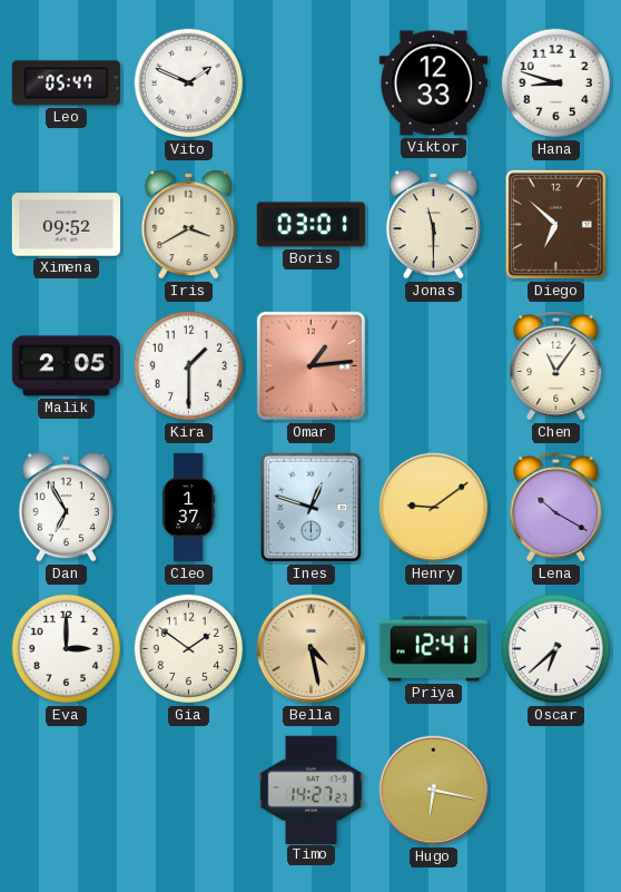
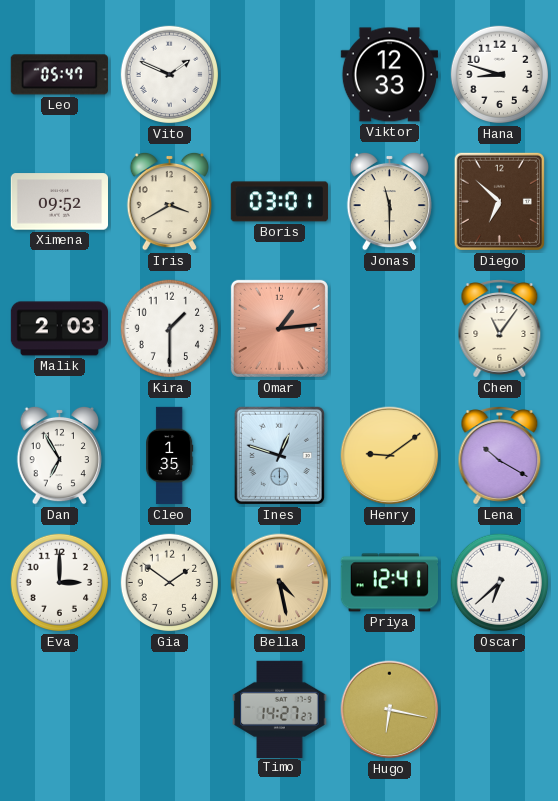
Malik: 2:05 -> 2:03 (59, 329)
Cleo: 1:37 -> 1:35 (170, 456)
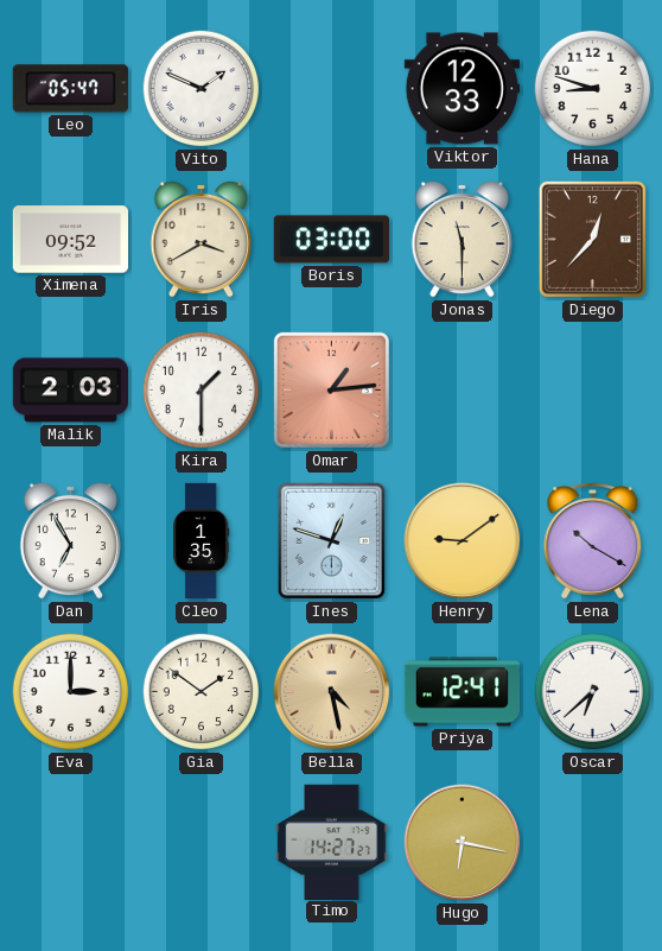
Boris: 03:01 -> 03:00 (331, 240)
Diego: 6:52 -> 12:37 (592, 239)
Chen: 11:06 -> none (500, 329)
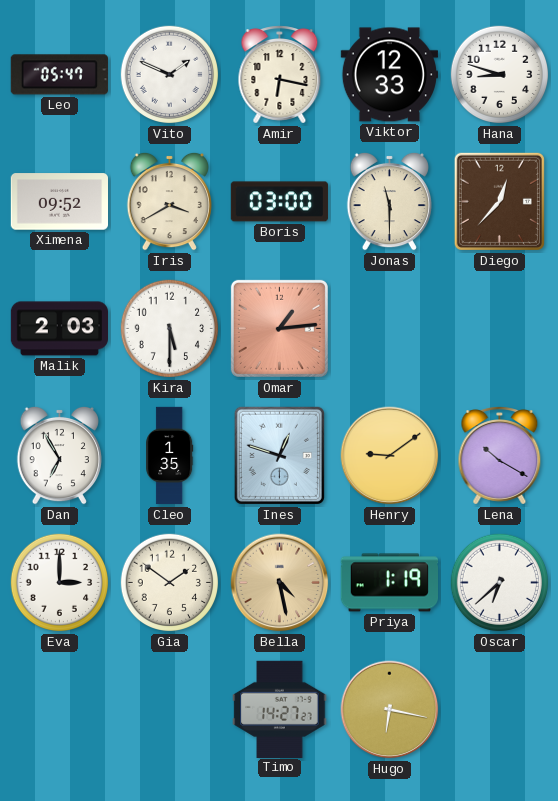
Amir: none -> 6:17 (280, 75)
Kira: 1:30 -> 5:30 (170, 329)
Priya: 12:41 -> 1:19 (389, 583)
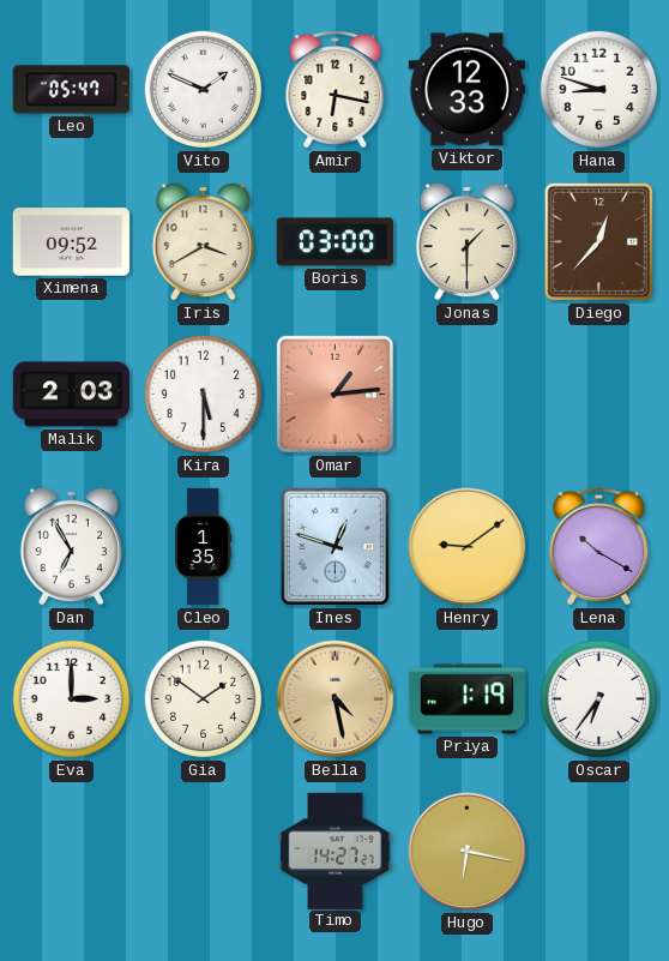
Jonas: 11:30 -> 1:30 (466, 241)
Oscar: 6:38 -> 6:36 (599, 699)
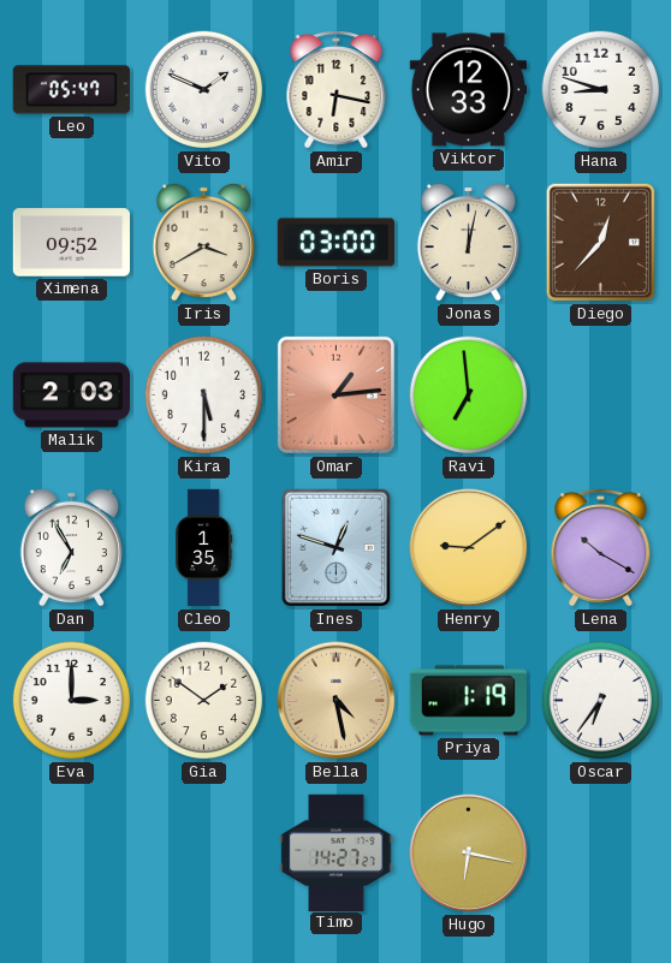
Jonas: 1:30 -> 12:02 (468, 242)
Ravi: none -> 6:59 (469, 396)
